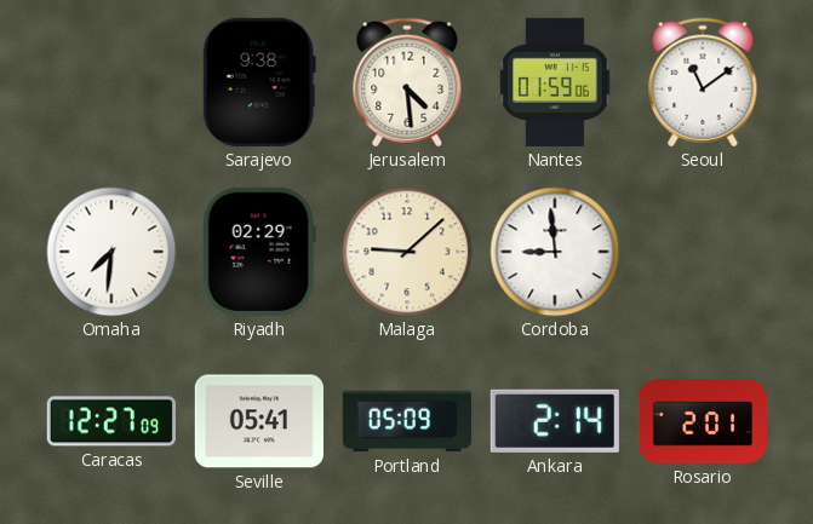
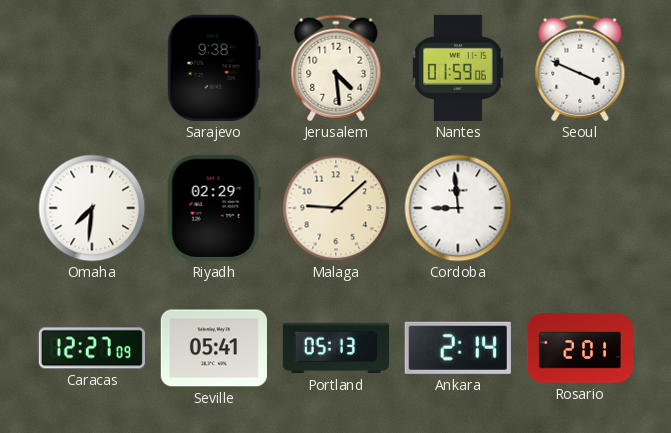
Seoul: 11:09 -> 3:49 (580, 68)
Portland: 05:09 -> 05:13 (336, 348)
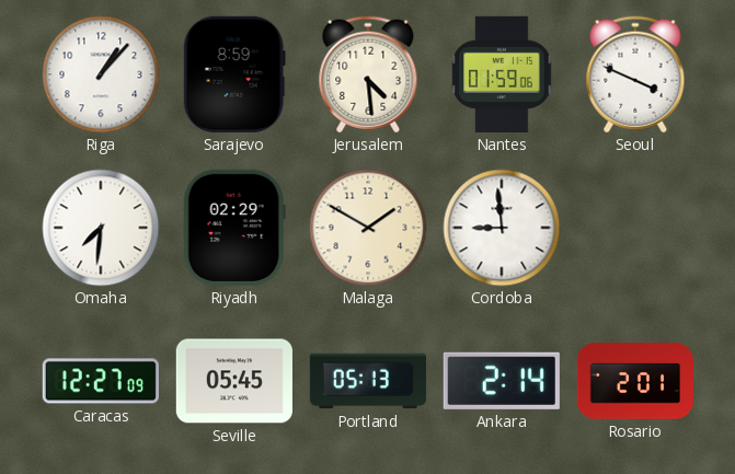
Riga: none -> 1:07 (101, 74)
Sarajevo: 9:38 -> 8:59 (234, 74)
Malaga: 9:08 -> 1:50 (368, 228)
Seville: 05:41 -> 05:45 (234, 381)
